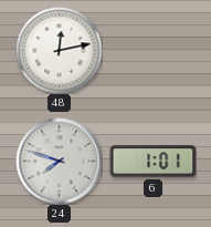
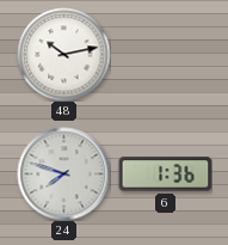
48: 12:13 -> 10:13 (63, 54)
6: 1:01 -> 1:36 (165, 174)
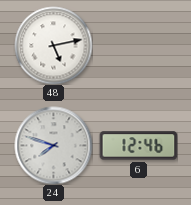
48: 10:13 -> 5:13 (53, 45)
6: 1:36 -> 12:46 (138, 146)
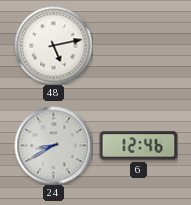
24: 7:48 -> 8:40 (53, 145)
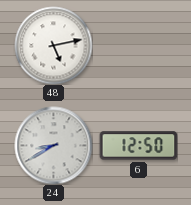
6: 12:46 -> 12:50 (138, 146)
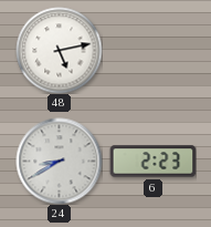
6: 12:50 -> 2:23 (152, 162)
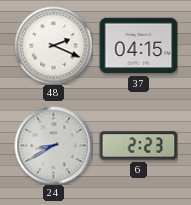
48: 5:13 -> 2:19 (53, 45)
37: none -> 04:15 (138, 46)
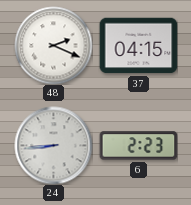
24: 8:40 -> 8:44 (53, 145)
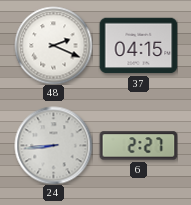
6: 2:23 -> 2:27 (138, 146)
